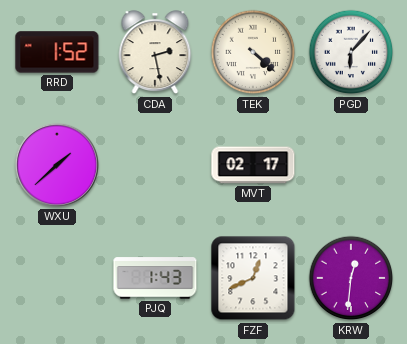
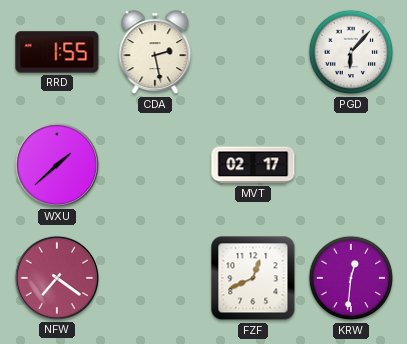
RRD: 1:52 -> 1:55 (57, 52)
TEK: 4:22 -> none (253, 52)
NFW: none -> 7:21 (57, 278)
PJQ: 1:43 -> none (155, 278)
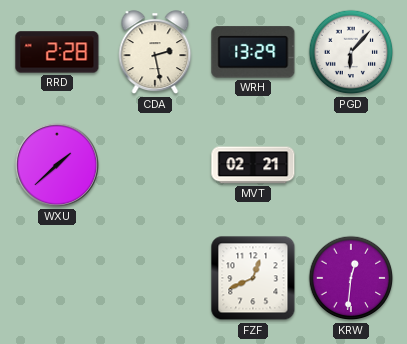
RRD: 1:55 -> 2:28 (57, 52)
WRH: none -> 13:29 (253, 52)
MVT: 02:17 -> 02:21 (253, 165)
NFW: 7:21 -> none (57, 278)
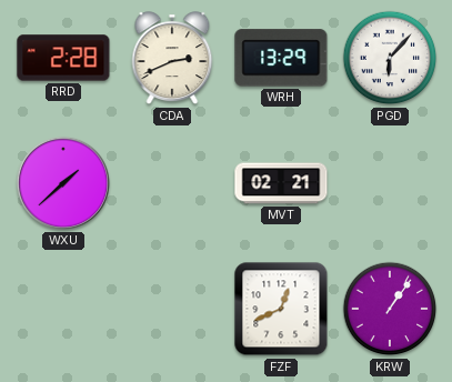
CDA: 2:28 -> 2:41 (172, 59)
KRW: 12:31 -> 1:06 (390, 309)
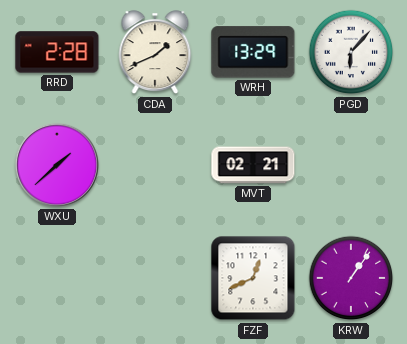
CDA: 2:41 -> 1:41 (155, 53)
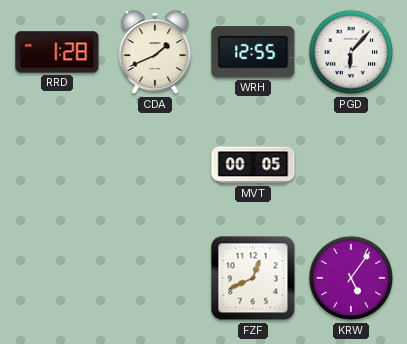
RRD: 2:28 -> 1:28 (57, 52)
WRH: 13:29 -> 12:55 (253, 52)
WXU: 1:38 -> none (57, 165)
MVT: 02:21 -> 00:05 (253, 165)
KRW: 1:06 -> 5:06 (351, 278)
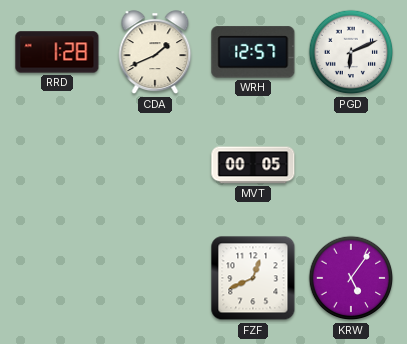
WRH: 12:55 -> 12:57 (253, 52)
PGD: 6:07 -> 6:11 (351, 52)
